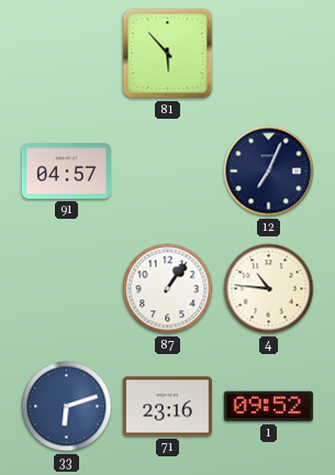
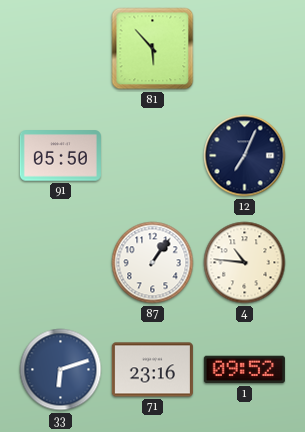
91: 04:57 -> 05:50 (60, 156)
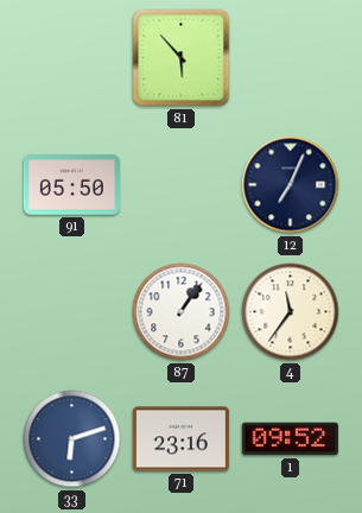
4: 10:46 -> 11:36 (291, 312)
